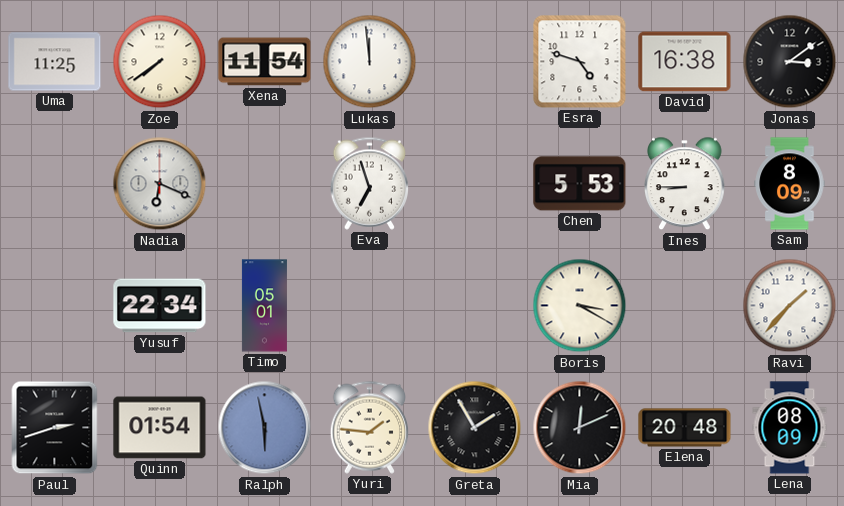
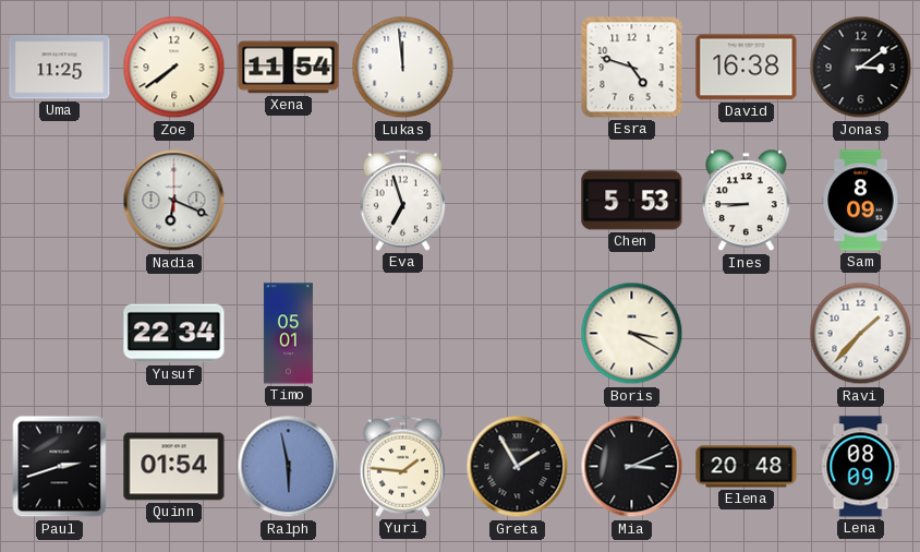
Mia: 12:11 -> 3:11 (632, 467)
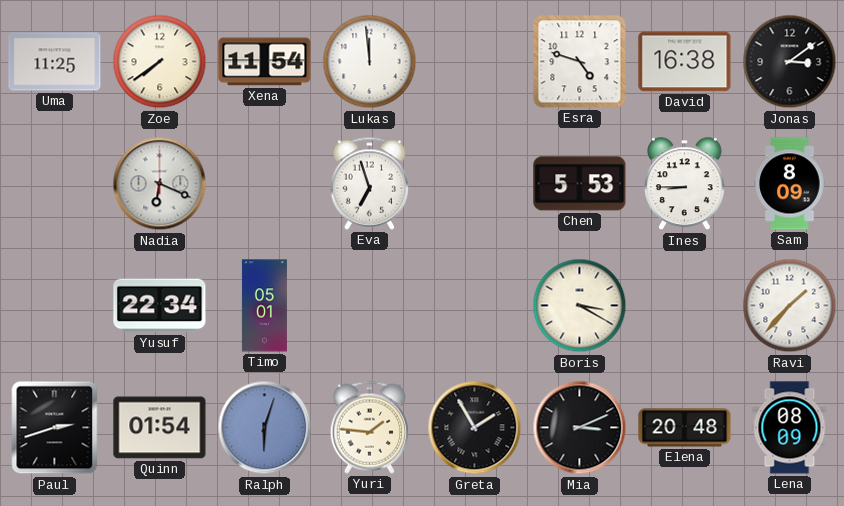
Ralph: 5:58 -> 6:03 (265, 428)
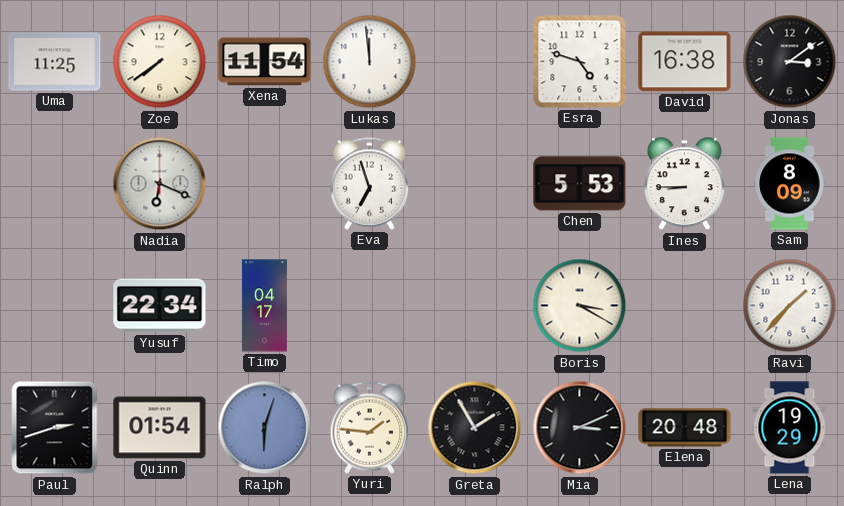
Timo: 05:01 -> 04:17 (264, 306)
Lena: 08:09 -> 19:29 (790, 428)
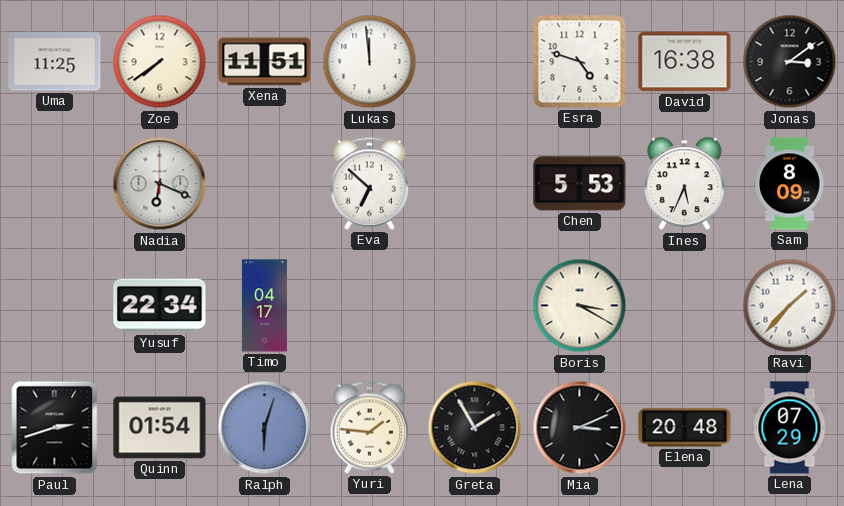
Xena: 11:54 -> 11:51 (265, 62)
Eva: 6:57 -> 6:52 (369, 183)
Ines: 8:45 -> 5:34 (685, 184)
Lena: 19:29 -> 07:29 (790, 428)
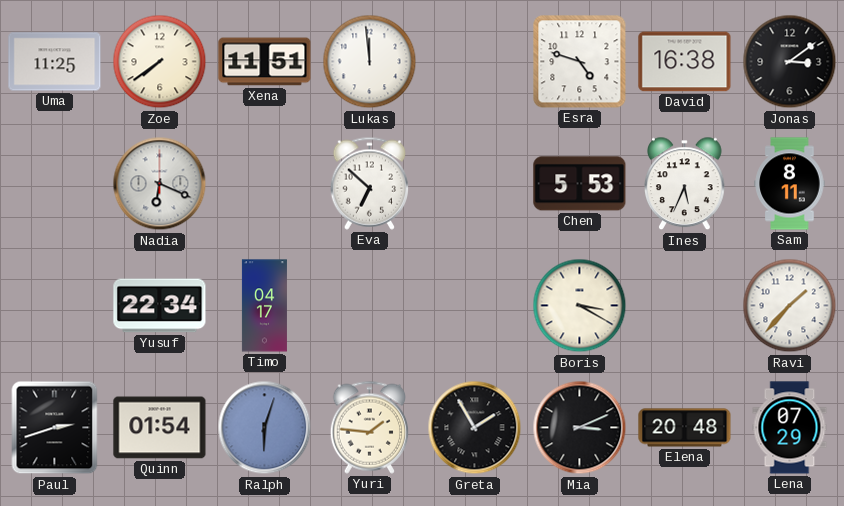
Sam: 8:09 -> 8:11 (790, 184)
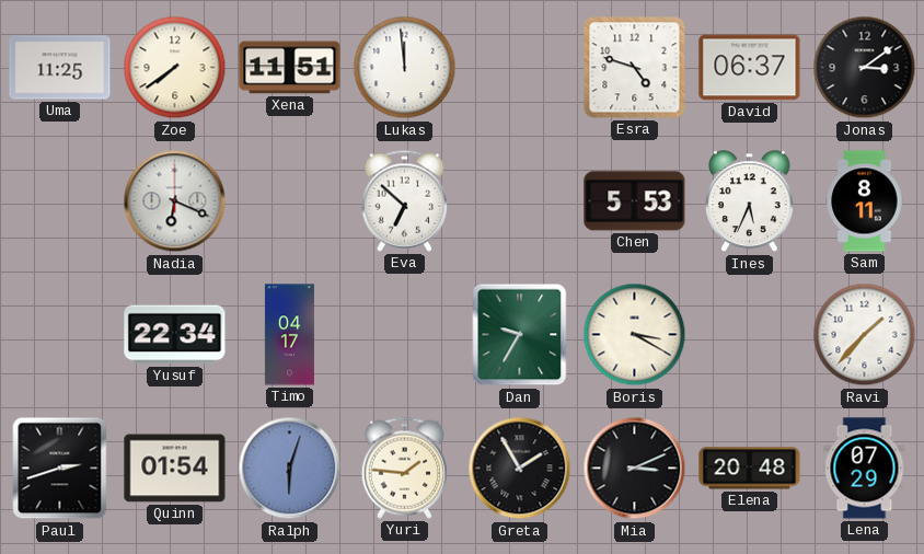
David: 16:38 -> 06:37 (750, 68)
Dan: none -> 9:35 (520, 335)
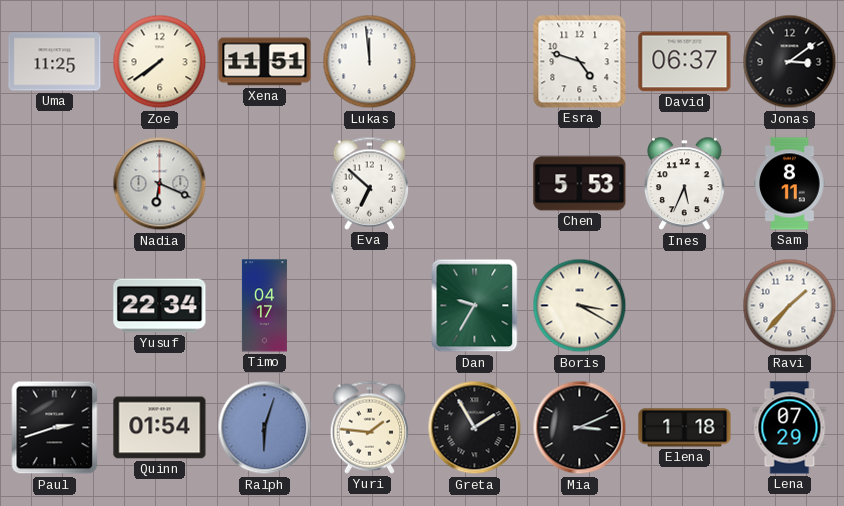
Elena: 20:48 -> 1:18 (685, 428)
